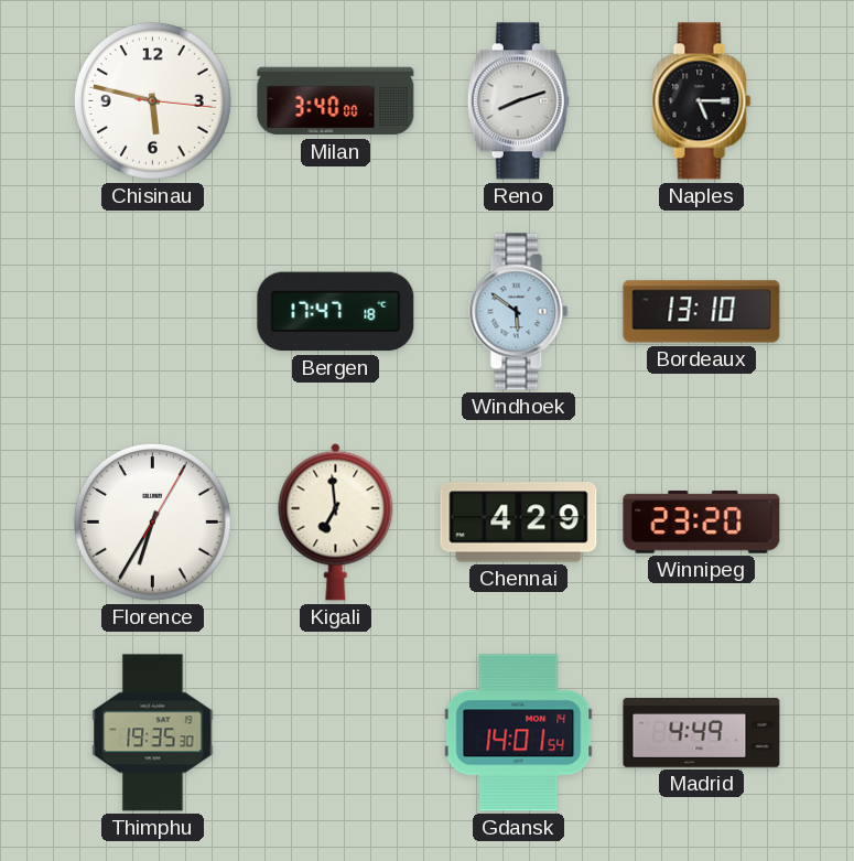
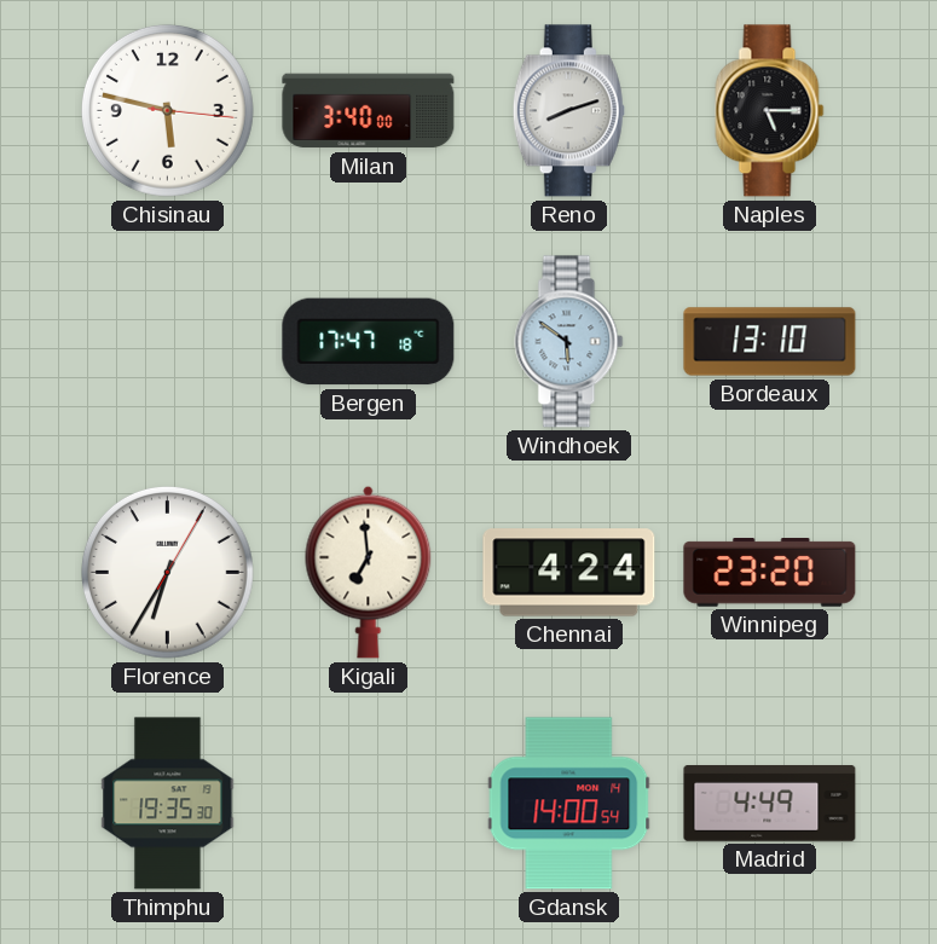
Chennai: 4:29 -> 4:24 (569, 573)
Gdansk: 14:01 -> 14:00 (569, 804)
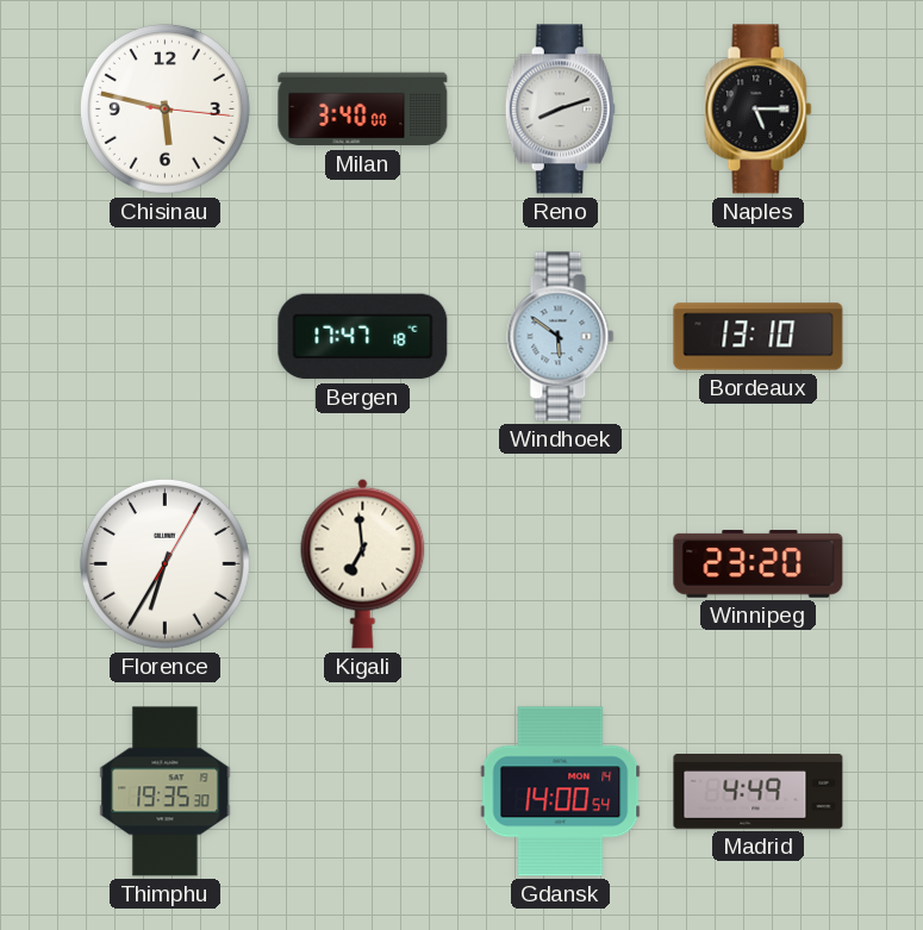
Chennai: 4:24 -> none (569, 573)
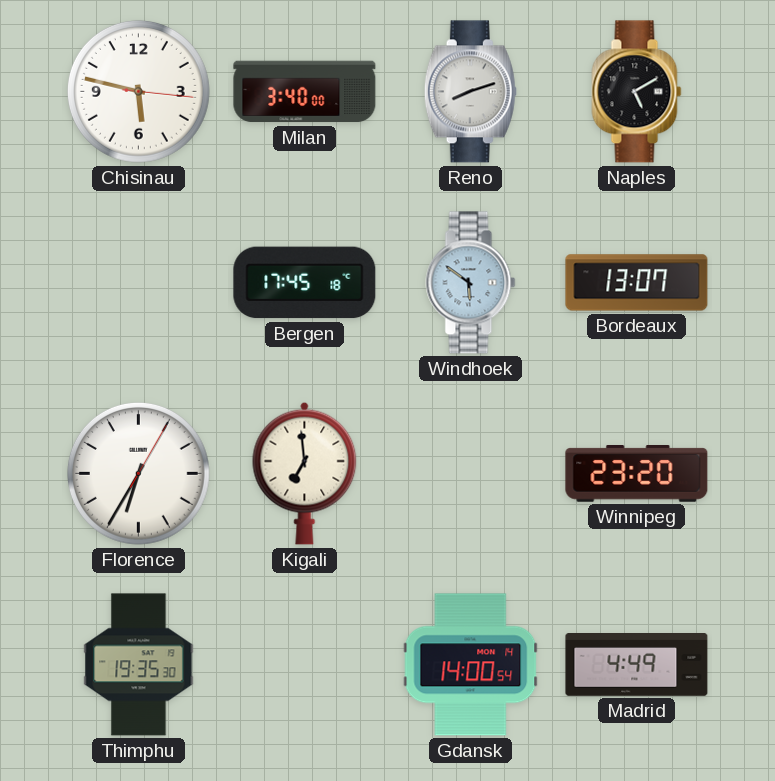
Naples: 5:15 -> 5:10 (637, 92)
Bergen: 17:47 -> 17:45 (305, 283)
Bordeaux: 13:10 -> 13:07 (637, 283)
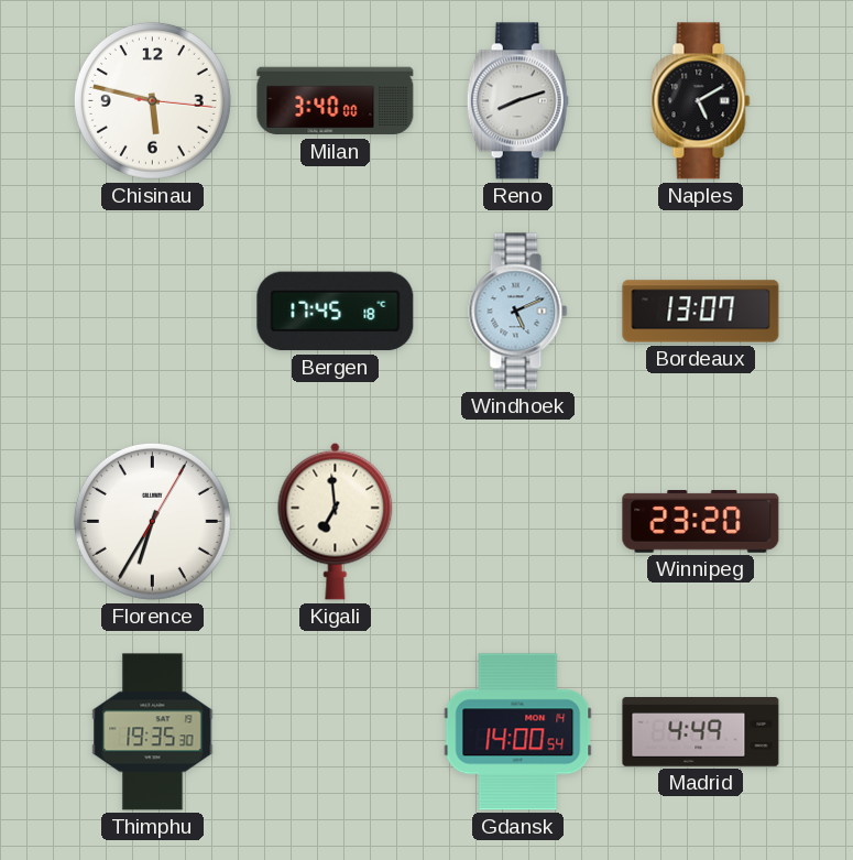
Windhoek: 5:51 -> 5:11 (518, 312)
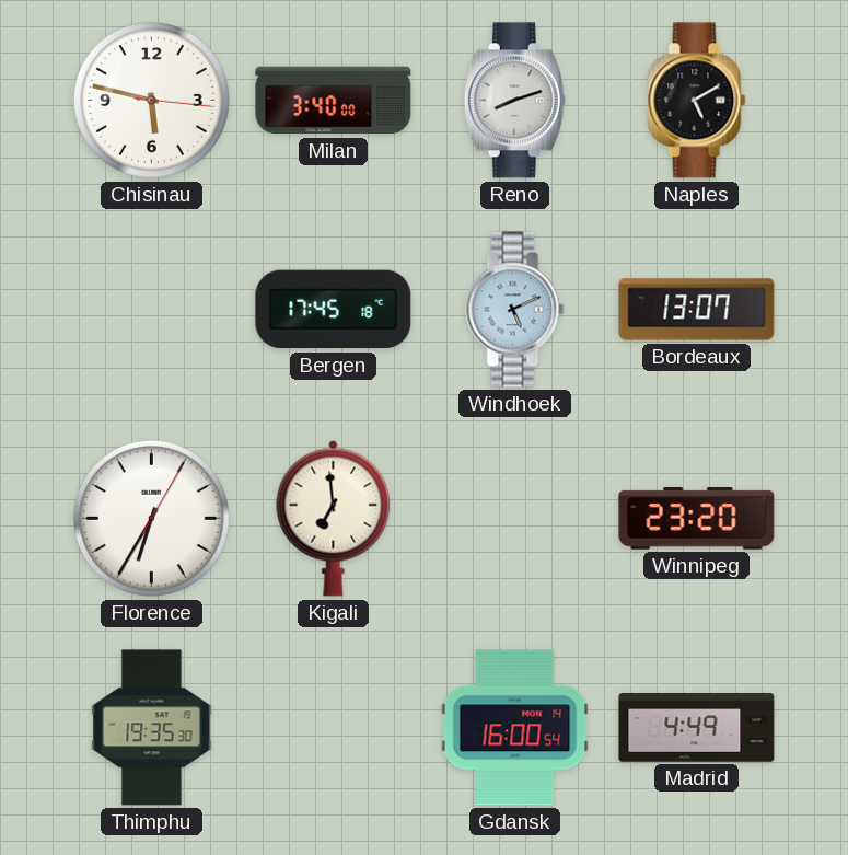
Gdansk: 14:00 -> 16:00 (515, 728)
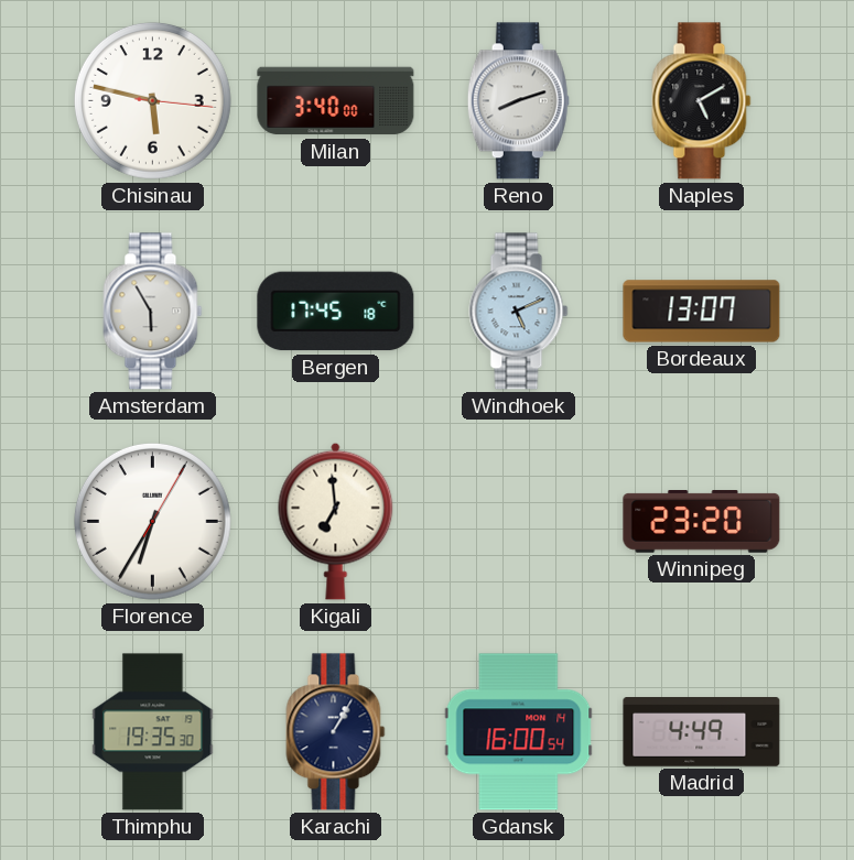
Amsterdam: none -> 5:55 (153, 312)
Karachi: none -> 1:05 (336, 732)
